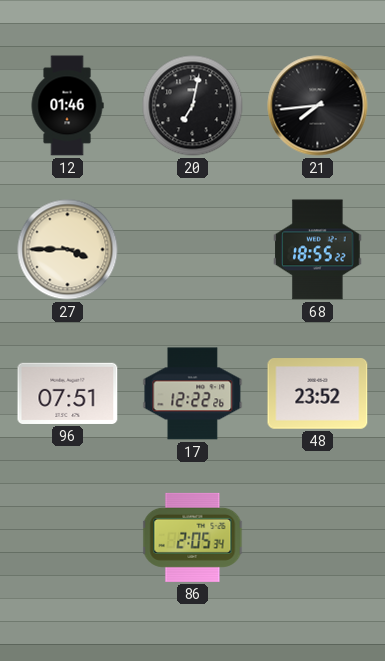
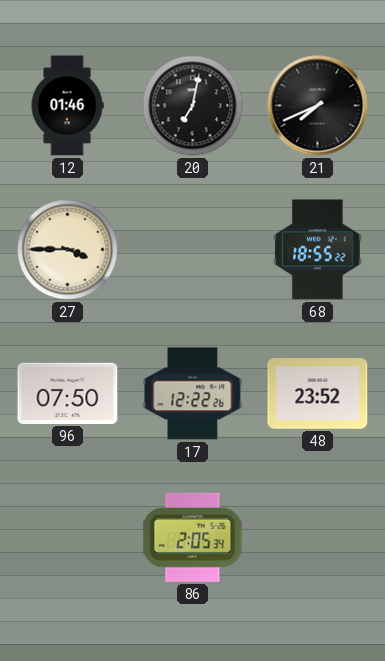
21: 7:44 -> 7:41 (318, 106)
96: 07:51 -> 07:50 (68, 393)
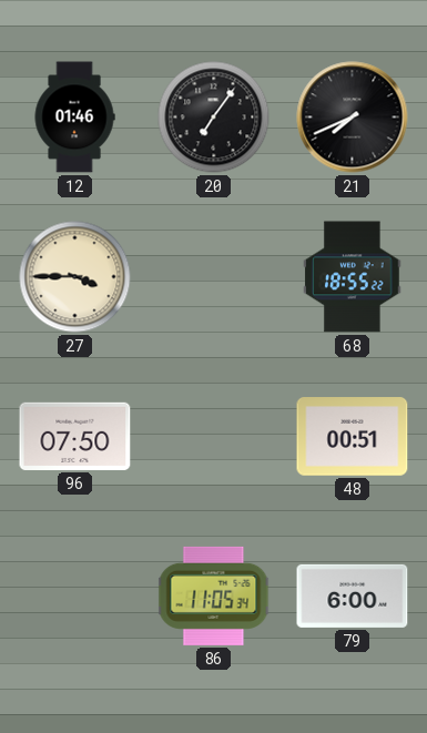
20: 7:02 -> 7:06 (214, 118)
17: 12:22 -> none (193, 394)
48: 23:52 -> 00:51 (353, 437)
86: 2:05 -> 11:05 (214, 595)
79: none -> 6:00 (353, 595)
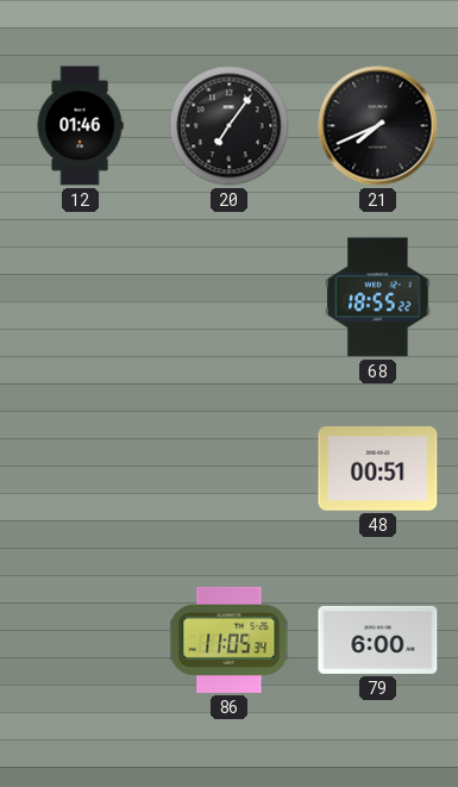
27: 3:45 -> none (75, 277)
96: 07:50 -> none (75, 436)
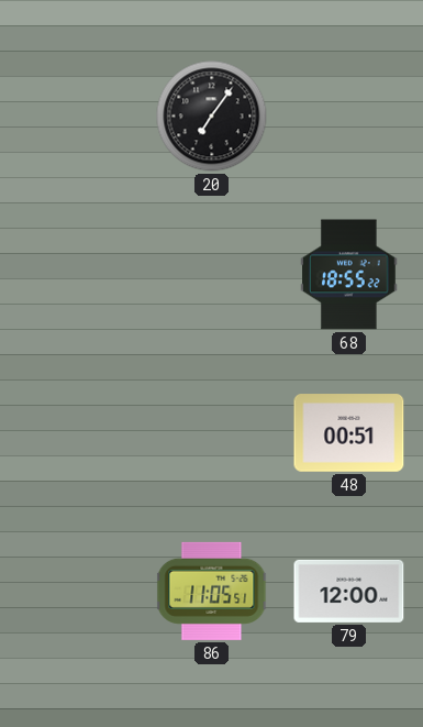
12: 01:46 -> none (80, 126)
21: 7:41 -> none (378, 126)
86: 11:05:34 -> 11:05:51 (212, 591)
79: 6:00 -> 12:00 (349, 591)
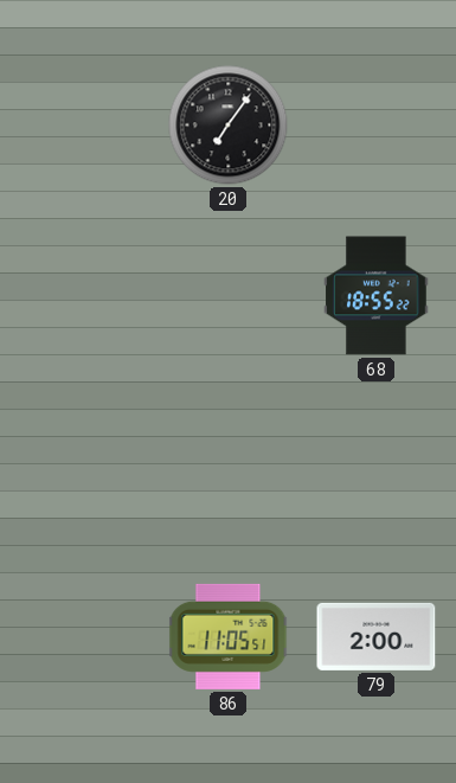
48: 00:51 -> none (349, 433)
79: 12:00 -> 2:00 (377, 636)
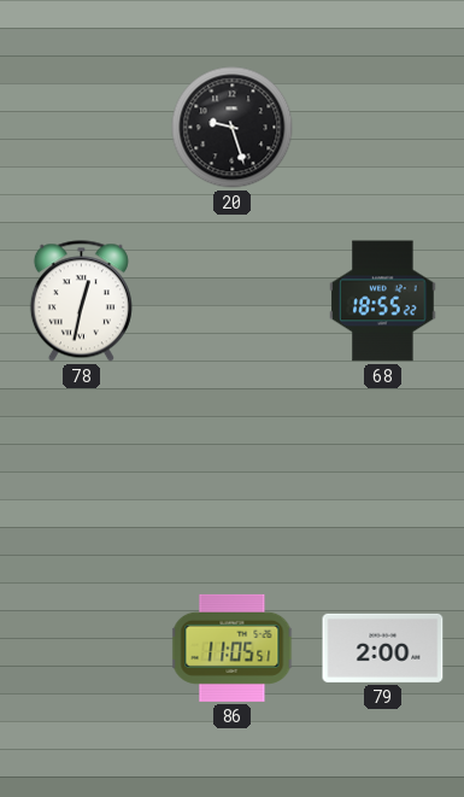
20: 7:06 -> 9:27 (233, 128)
78: none -> 12:32 (81, 301)
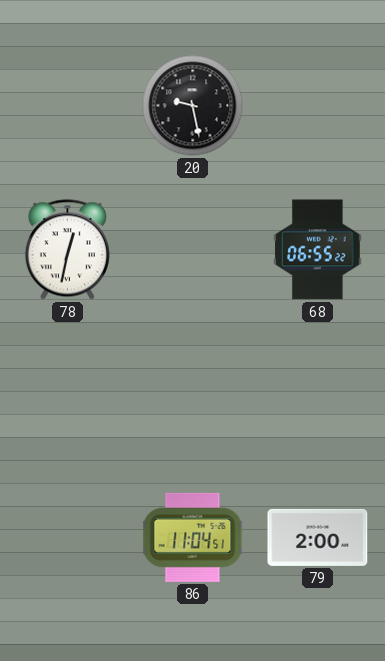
20: 9:27 -> 9:28 (193, 106)
68: 18:55 -> 06:55 (318, 250)
86: 11:05 -> 11:04 (193, 537)
